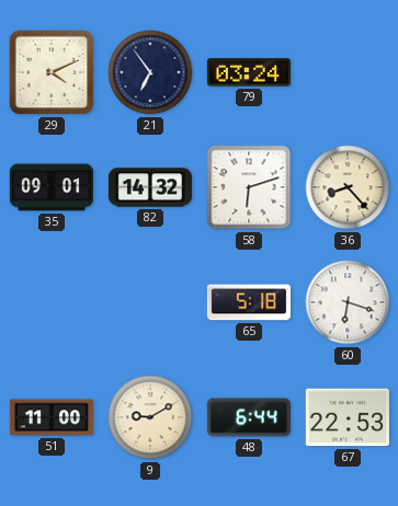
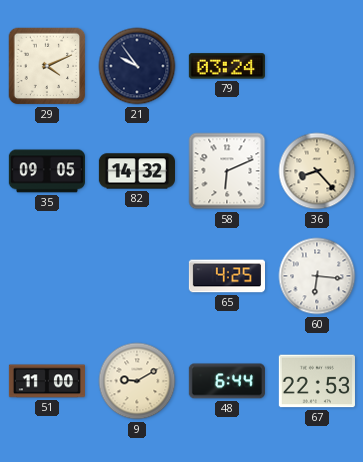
21: 6:54 -> 9:54 (137, 66)
35: 09:01 -> 09:05 (47, 171)
58: 6:12 -> 6:11 (227, 171)
65: 5:18 -> 4:25 (226, 276)
60: 6:18 -> 6:16 (317, 276)
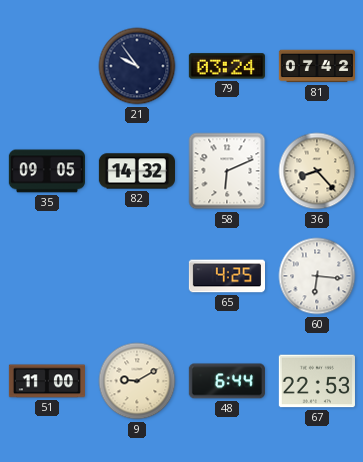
29: 4:11 -> none (47, 66)
81: none -> 07:42 (316, 66)
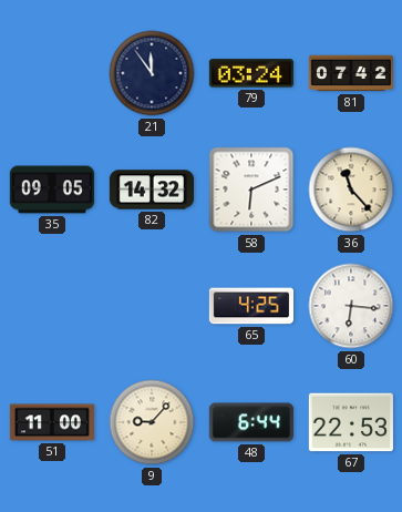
21: 9:54 -> 11:54 (152, 73)
36: 8:23 -> 11:23 (351, 190)
9: 9:10 -> 9:07 (152, 422)
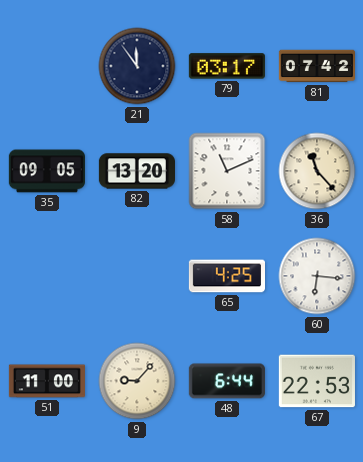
79: 03:24 -> 03:17 (227, 66)
82: 14:32 -> 13:20 (136, 171)
58: 6:11 -> 11:11 (227, 171)
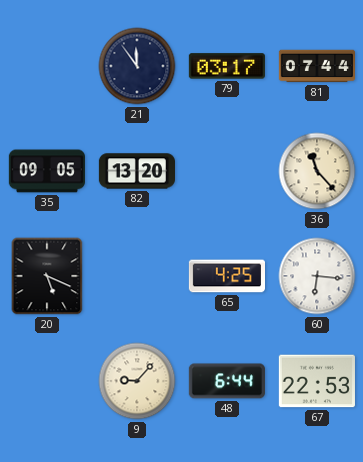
81: 07:42 -> 07:44 (316, 66)
58: 11:11 -> none (227, 171)
20: none -> 5:19 (47, 276)
51: 11:00 -> none (46, 381)
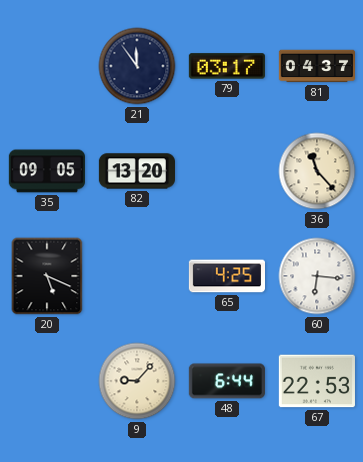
81: 07:44 -> 04:37 (316, 66)
